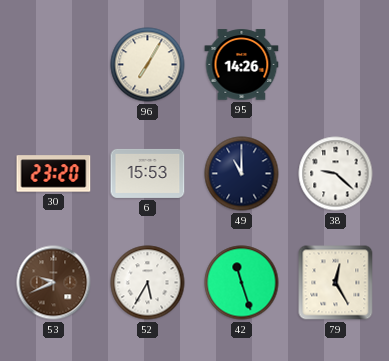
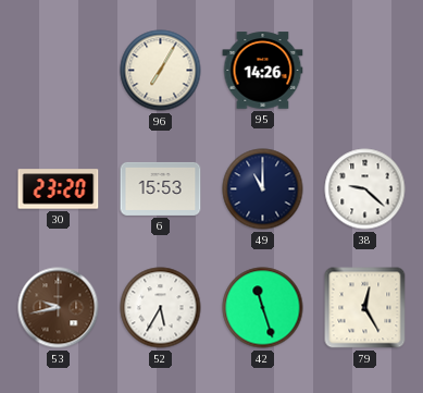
53: 9:41 -> 9:43 (59, 308)
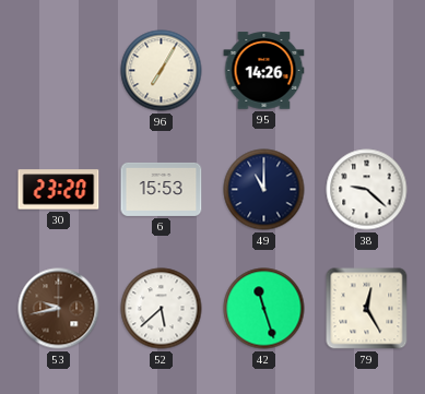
52: 5:35 -> 5:38 (162, 309)
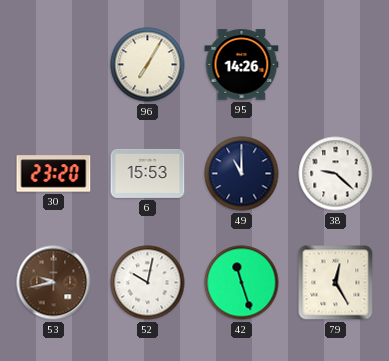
52: 5:38 -> 10:02 (148, 283)
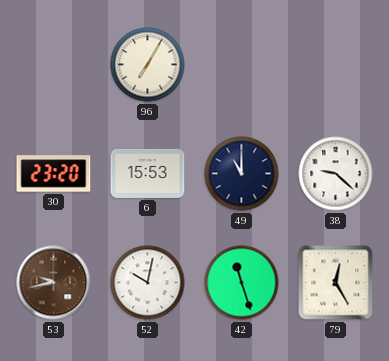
95: 14:26 -> none (242, 65)
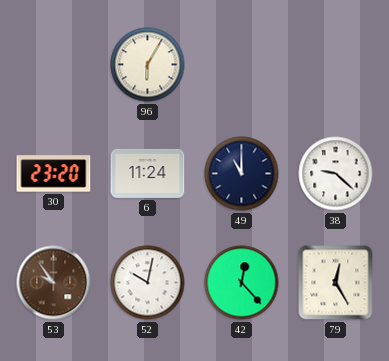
96: 7:05 -> 6:05 (148, 65)
6: 15:53 -> 11:24 (148, 173)
53: 9:43 -> 9:54 (54, 283)
42: 11:27 -> 12:23 (242, 283)
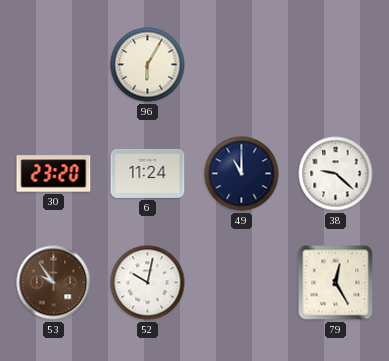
42: 12:23 -> none (242, 283)
